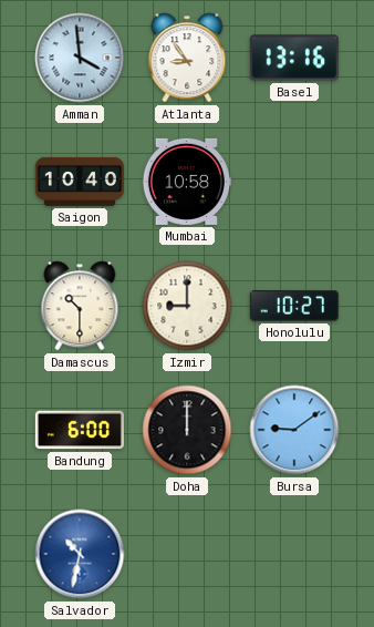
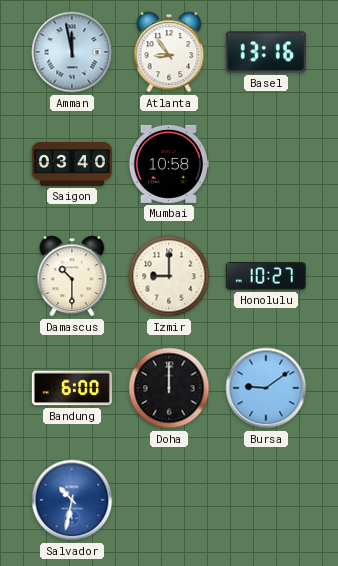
Amman: 3:59 -> 11:58 (72, 52)
Saigon: 10:40 -> 03:40 (72, 164)
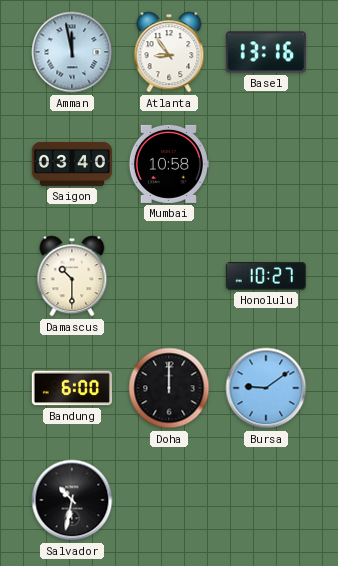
Izmir: 9:00 -> none (169, 276)
Salvador dial: blue -> black (72, 500)
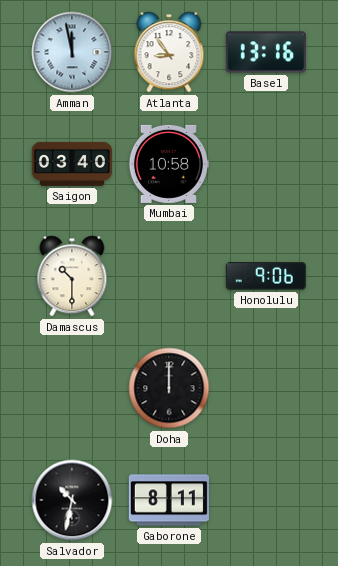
Honolulu: 10:27 -> 9:06 (266, 277)
Bandung: 6:00 -> none (72, 388)
Bursa: 9:09 -> none (266, 388)
Gaborone: none -> 8:11 (169, 500)
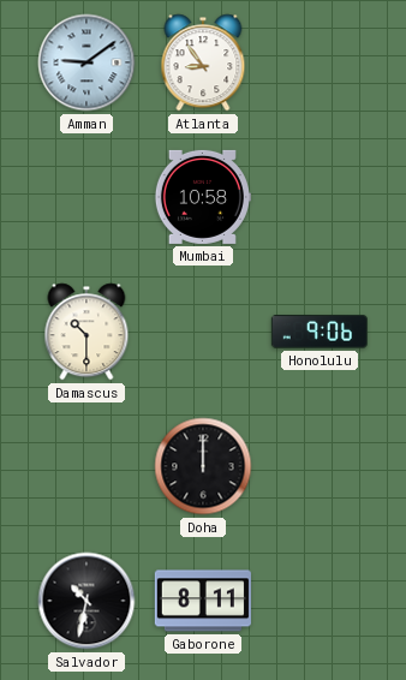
Amman: 11:58 -> 9:09 (86, 62)
Basel: 13:16 -> none (266, 52)
Saigon: 03:40 -> none (72, 164)
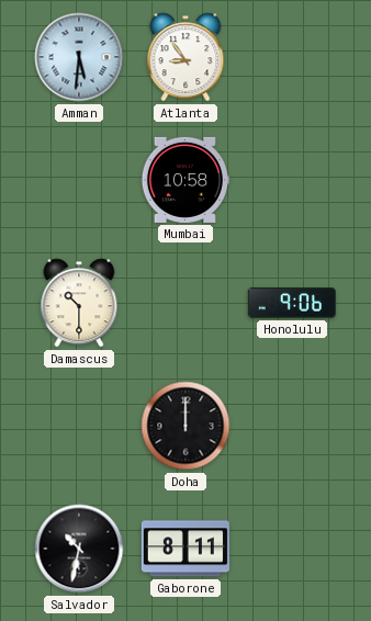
Amman: 9:09 -> 5:31 (79, 57)
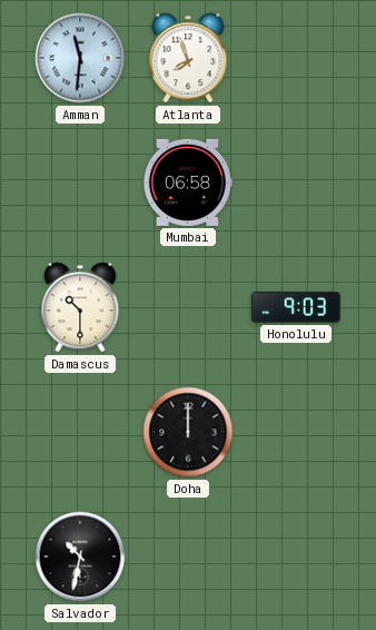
Amman: 5:31 -> 11:31 (80, 58)
Atlanta: 8:54 -> 7:57 (188, 58)
Mumbai: 10:58 -> 06:58 (187, 183)
Honolulu: 9:06 -> 9:03 (296, 308)
Gaborone: 8:11 -> none (185, 549)
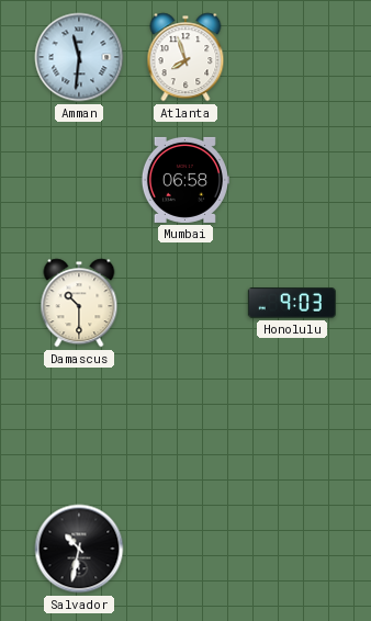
Doha: 12:00 -> none (188, 432)
